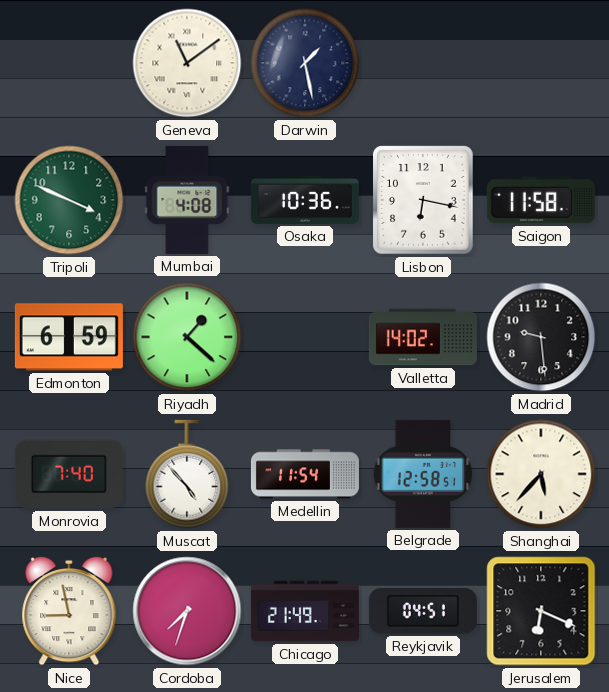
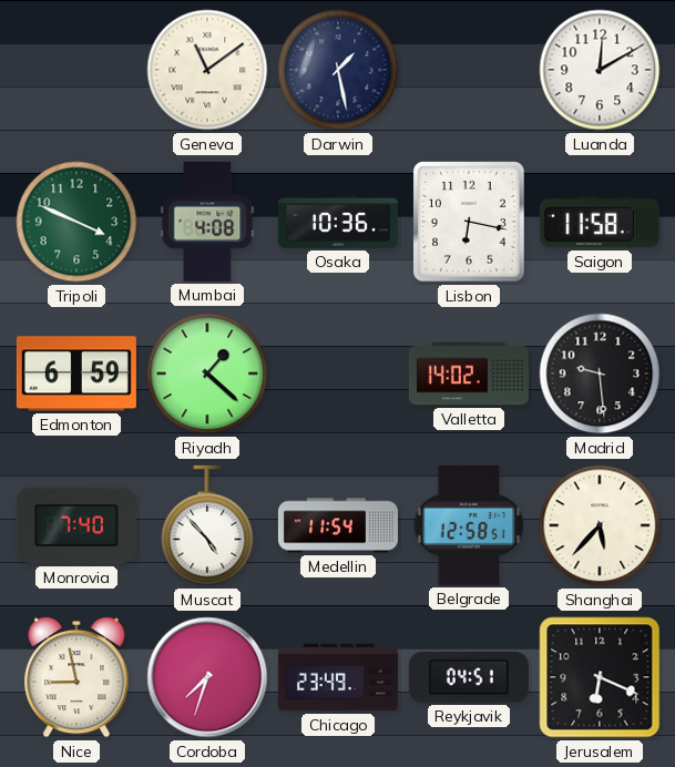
Luanda: none -> 12:10 (600, 70)
Chicago: 21:49 -> 23:49 (338, 677)
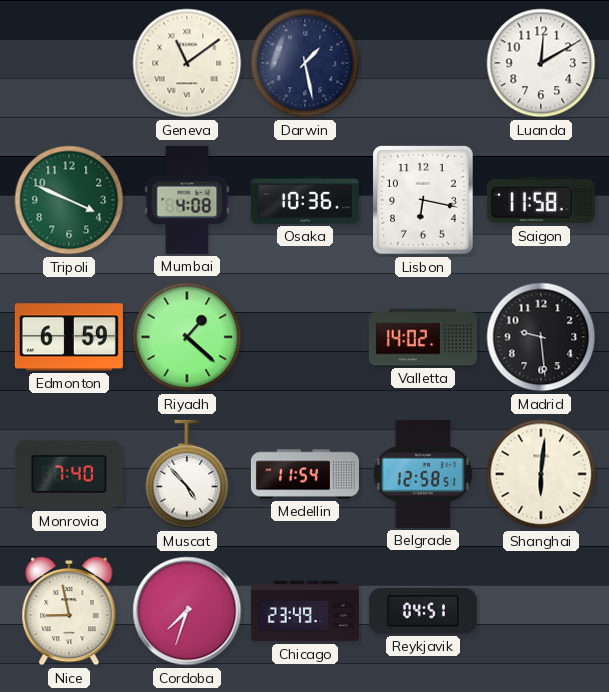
Shanghai: 5:37 -> 6:01 (541, 474)
Jerusalem: 6:19 -> none (600, 677)
